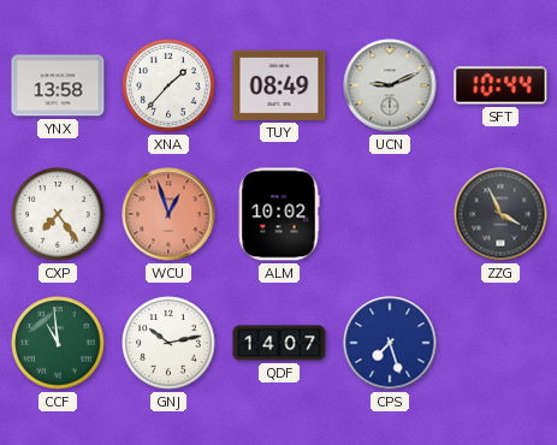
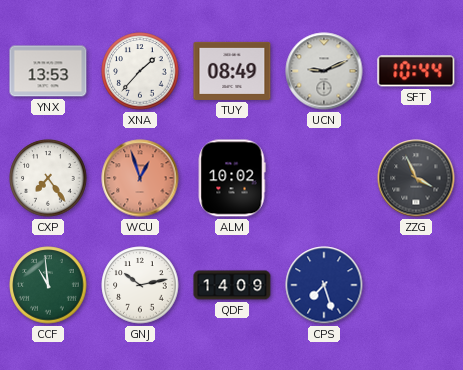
YNX: 13:58 -> 13:53 (48, 71)
QDF: 14:07 -> 14:09 (232, 285)
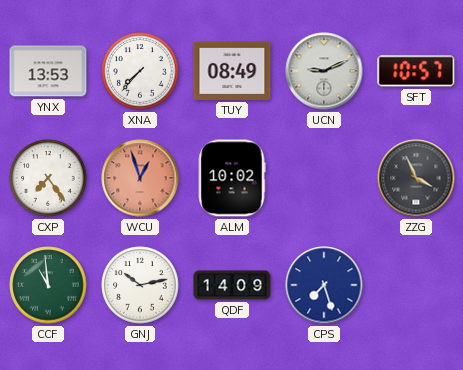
XNA: 1:37 -> 7:37 (140, 71)
SFT: 10:44 -> 10:57 (416, 71)
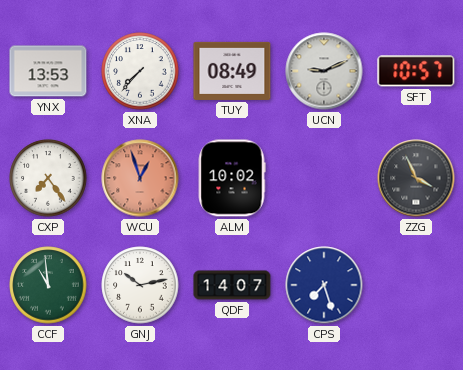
QDF: 14:09 -> 14:07 (232, 285)
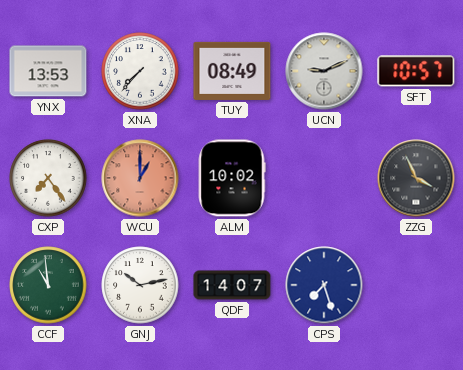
WCU: 12:57 -> 1:00 (140, 178)
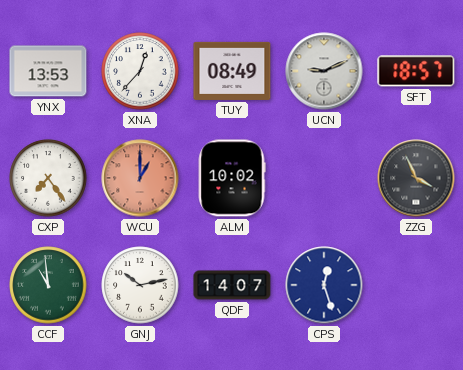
XNA: 7:37 -> 12:37 (140, 71)
SFT: 10:57 -> 18:57 (416, 71)
CPS: 7:27 -> 12:27 (324, 285)
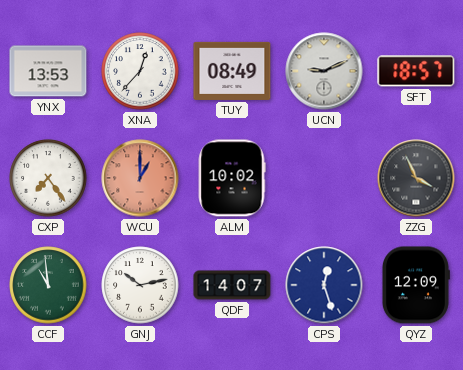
QYZ: none -> 12:09 (415, 285)
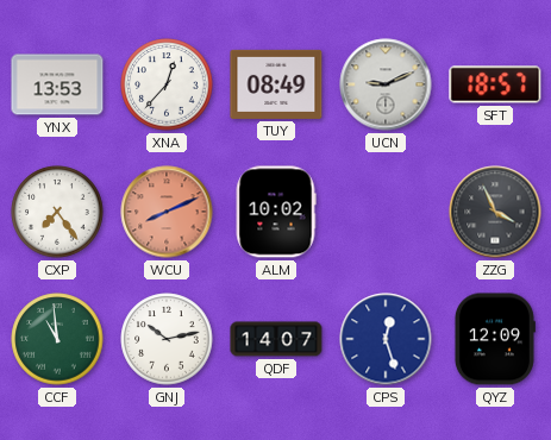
WCU: 1:00 -> 8:11 (167, 212)
